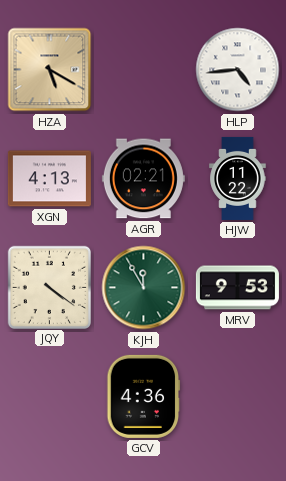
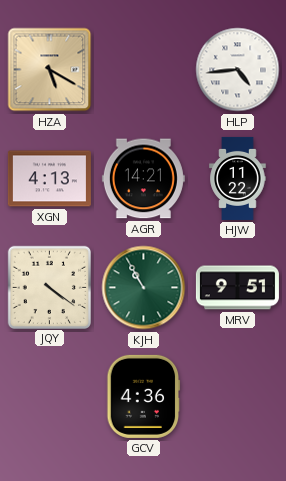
AGR: 02:21 -> 14:21 (143, 179)
KJH: 11:55 -> 10:55 (144, 288)
MRV: 9:53 -> 9:51 (237, 288)
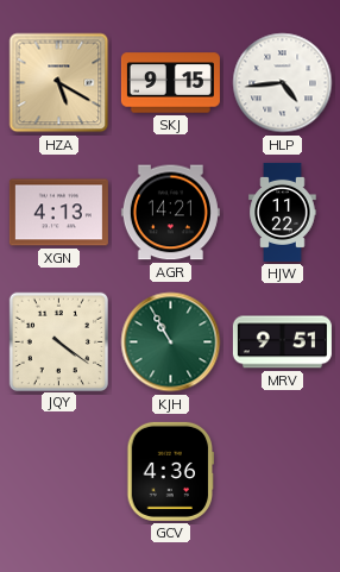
SKJ: none -> 9:15 (170, 83)
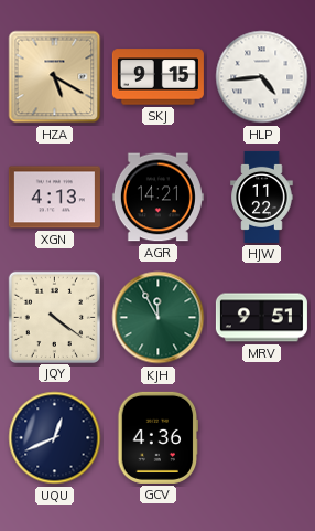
KJH: 10:55 -> 11:55 (159, 318)
UQU: none -> 12:41 (55, 438)
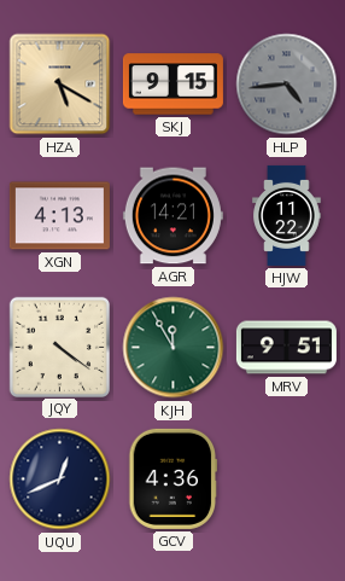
HLP dial: white -> grey (287, 85)
